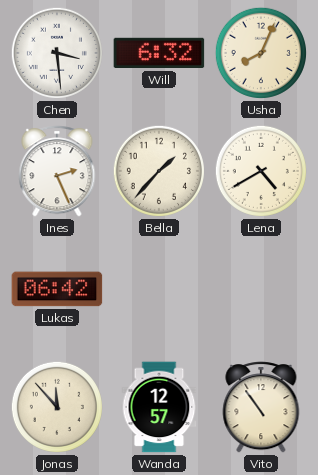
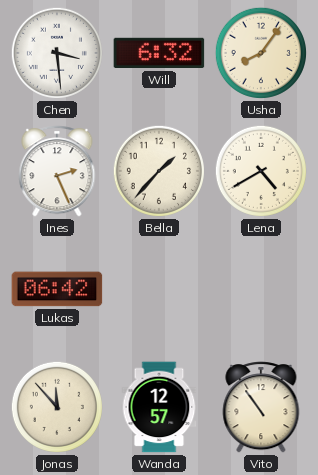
Usha: 8:04 -> 8:06 (261, 53)
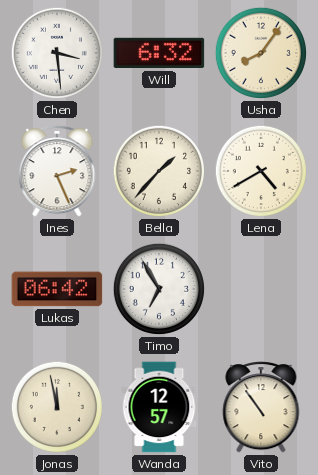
Timo: none -> 6:55 (159, 289)
Jonas: 11:53 -> 11:58 (57, 407)
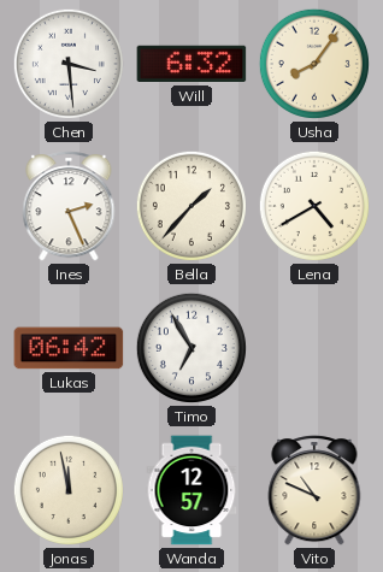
Vito: 10:54 -> 10:49 (314, 490)
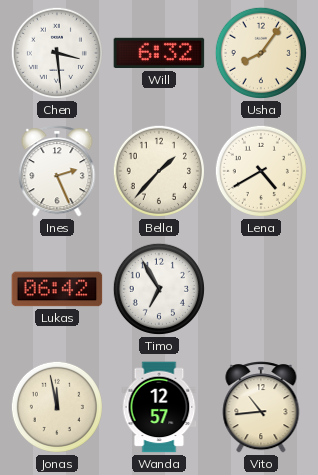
Vito: 10:49 -> 10:44 (261, 407)
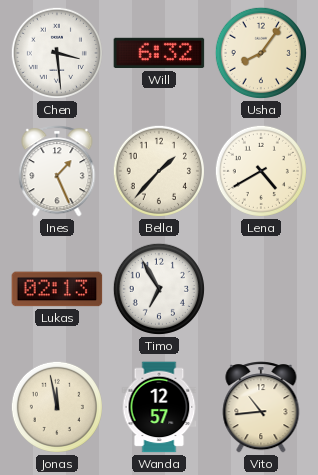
Ines: 2:26 -> 1:26 (57, 171)
Lukas: 06:42 -> 02:13 (57, 289)
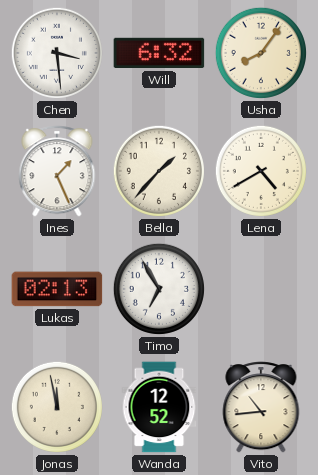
Wanda: 12:57 -> 12:52 (159, 407)
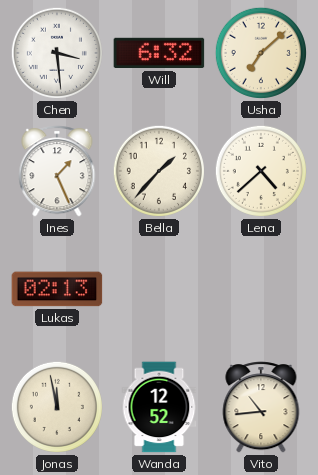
Usha: 8:06 -> 7:08 (261, 53)
Lena: 4:40 -> 4:38 (261, 171)
Timo: 6:55 -> none (159, 289)
